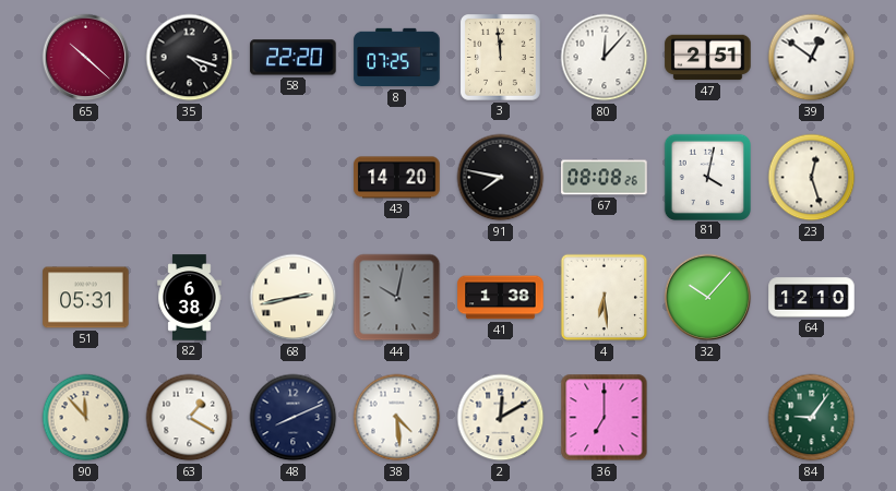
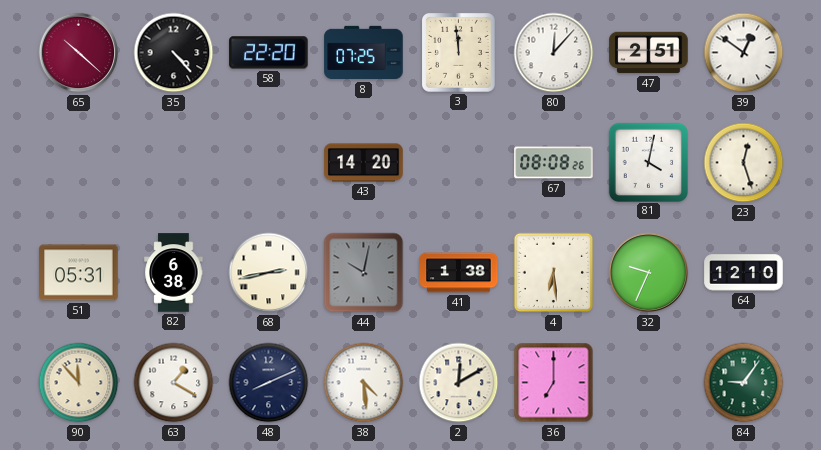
35: 4:18 -> 4:23 (174, 53)
91: 7:47 -> none (501, 178)
32: 10:07 -> 9:34 (649, 273)
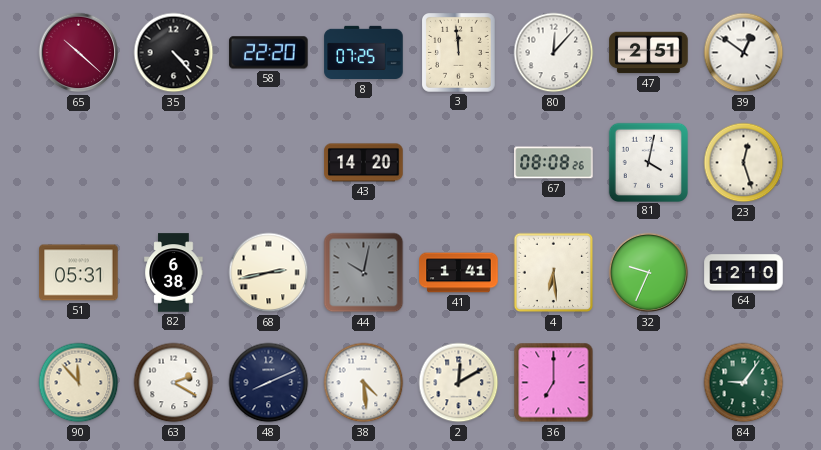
41: 1:38 -> 1:41 (459, 273)
63: 1:20 -> 2:20 (174, 383)
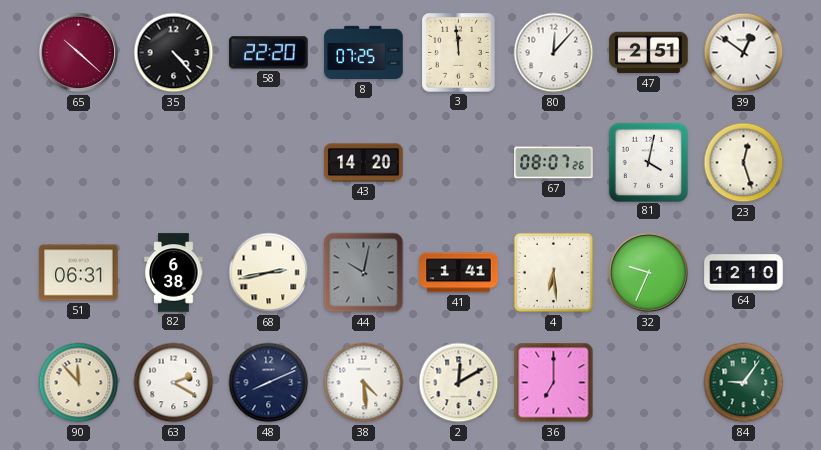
67: 08:08 -> 08:07 (554, 163)
51: 05:31 -> 06:31 (79, 273)
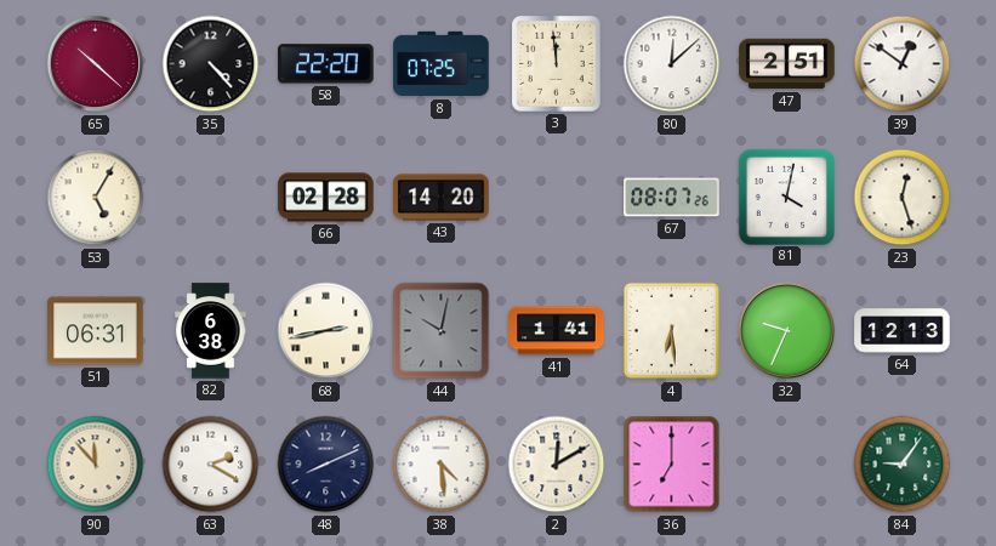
80: 12:07 -> 12:08 (672, 64)
53: none -> 5:05 (96, 198)
66: none -> 02:28 (326, 198)
64: 12:10 -> 12:13 (903, 331)
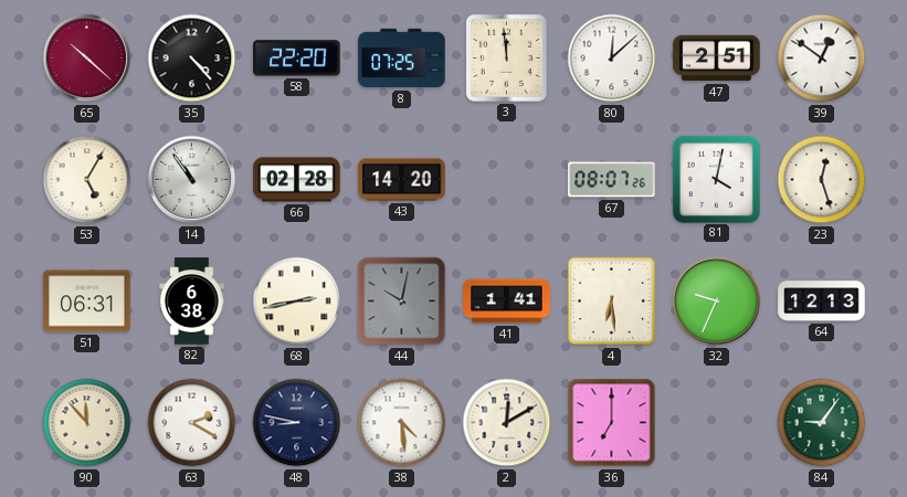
14: none -> 10:54 (192, 180)
48: 8:11 -> 8:47 (297, 423)
